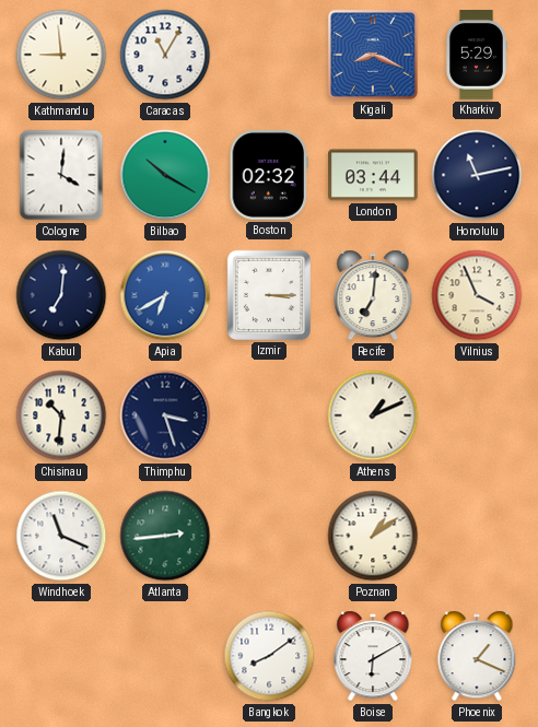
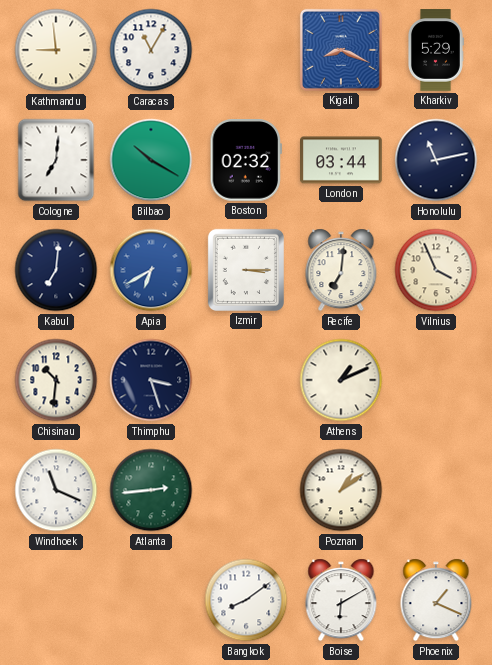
Cologne: 4:01 -> 7:01 (56, 160)
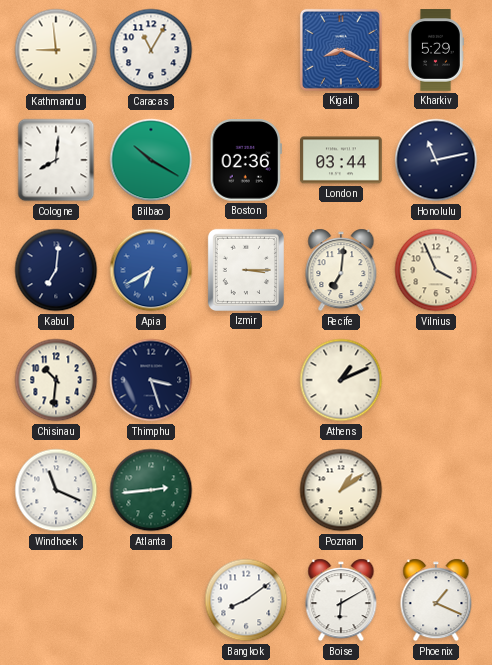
Cologne: 7:01 -> 8:01 (56, 160)
Boston: 02:32 -> 02:36 (245, 161)
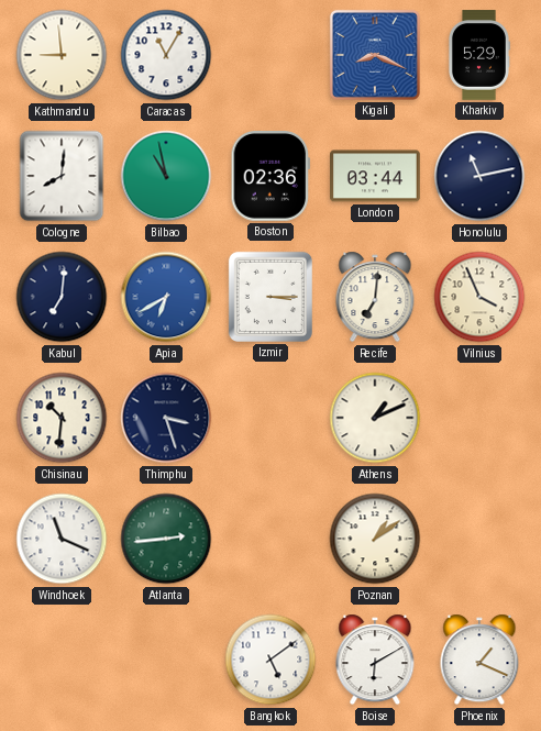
Bilbao: 10:20 -> 10:58 (166, 176)
Bangkok: 8:09 -> 5:09 (270, 660)
